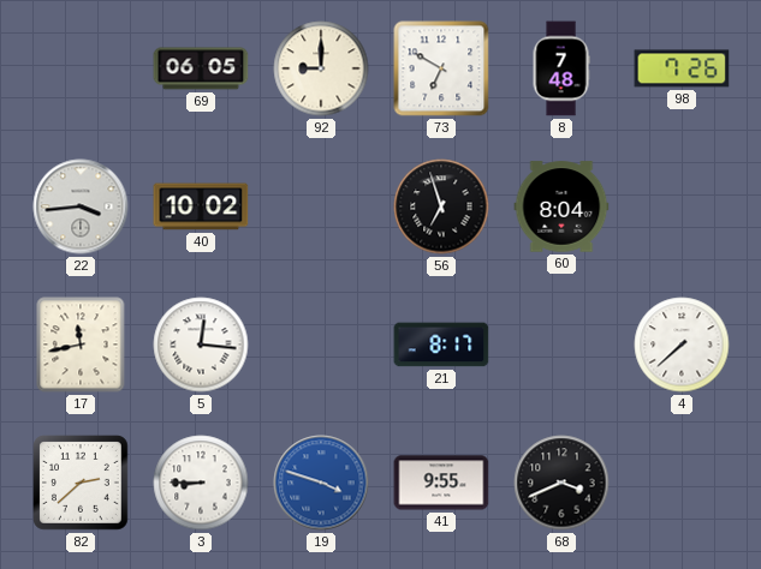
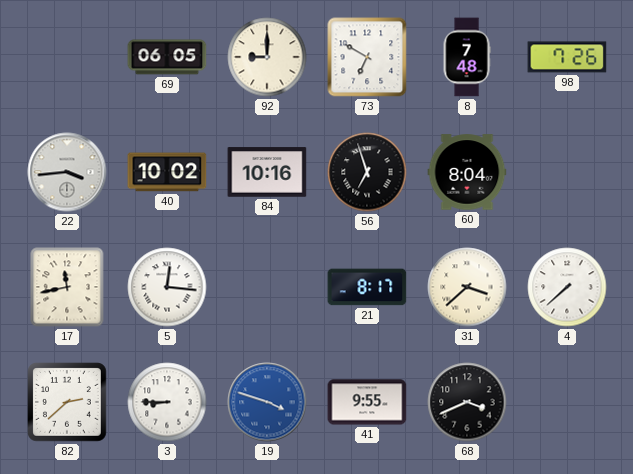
84: none -> 10:16 (267, 172)
31: none -> 3:38 (467, 287)
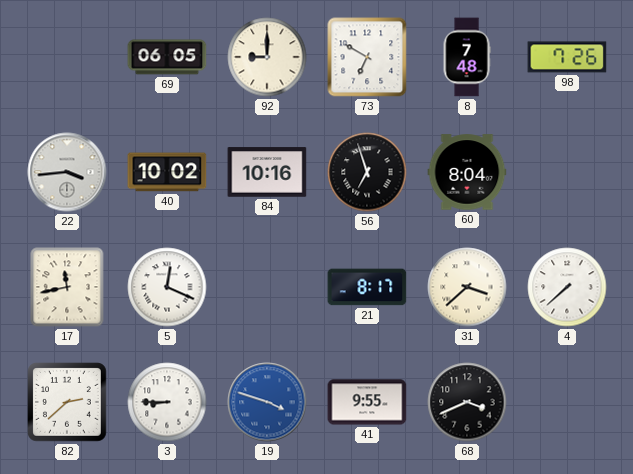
5: 12:16 -> 12:19 (167, 287)
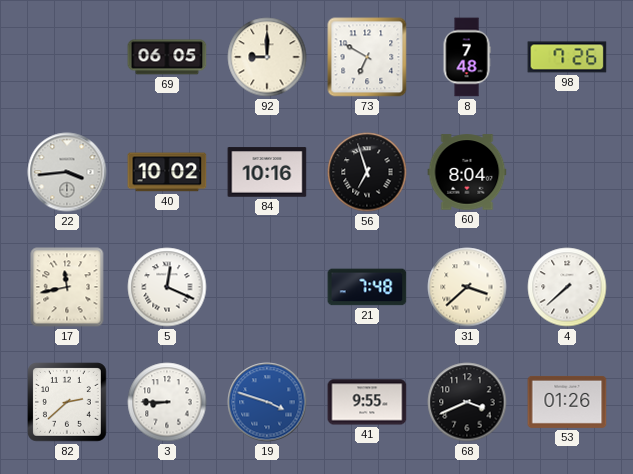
21: 8:17 -> 7:48 (367, 287)
53: none -> 01:26 (567, 402)
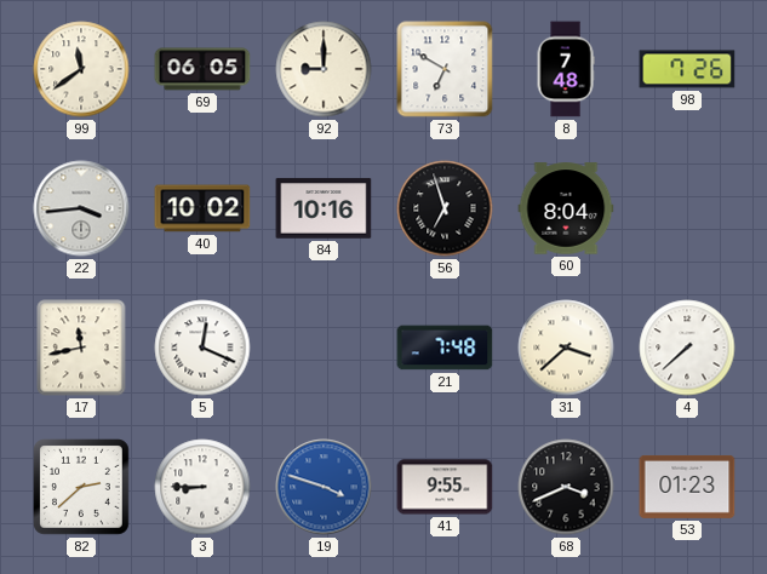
99: none -> 11:39 (81, 69)
53: 01:26 -> 01:23 (687, 487)
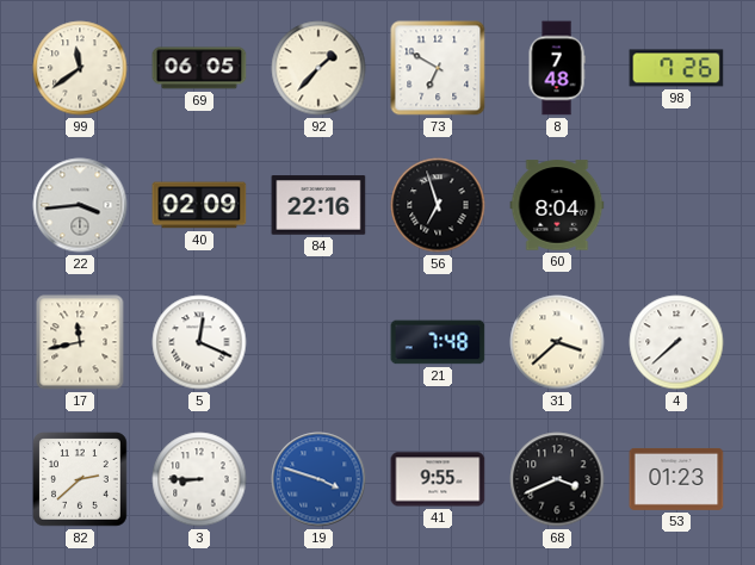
92: 9:00 -> 1:37 (318, 68)
40: 10:02 -> 02:09 (199, 205)
84: 10:16 -> 22:16 (318, 205)
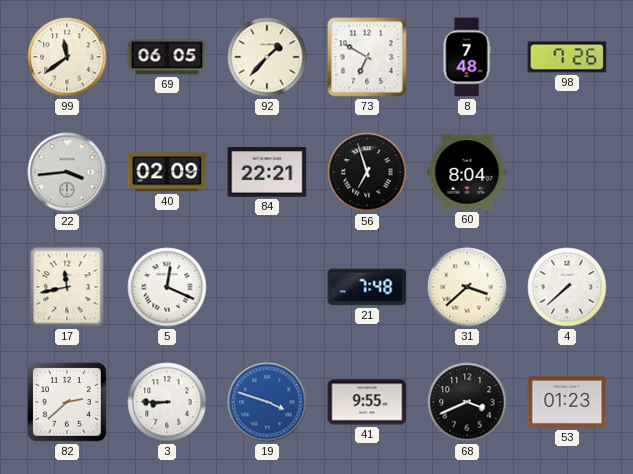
84: 22:16 -> 22:21 (267, 172)
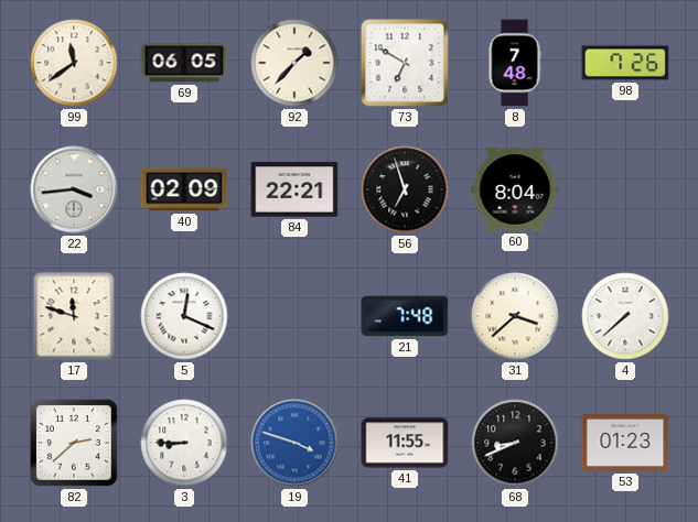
17: 11:43 -> 11:48 (74, 316)
41: 9:55 -> 11:55 (405, 443)
68: 3:41 -> 8:41 (515, 443)
